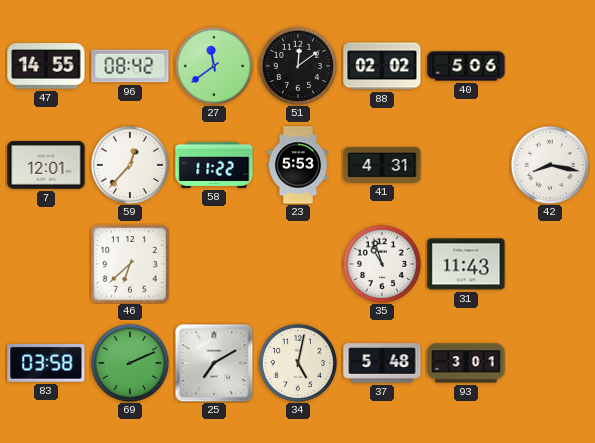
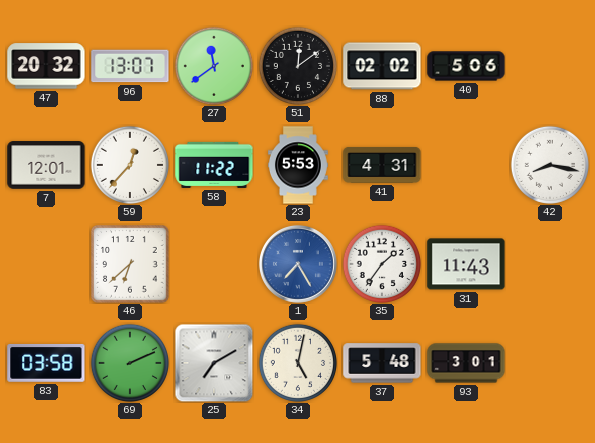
47: 14:55 -> 20:32 (46, 66)
96: 08:42 -> 13:07 (130, 66)
1: none -> 7:25 (298, 264)
35: 10:57 -> 1:36 (381, 263)
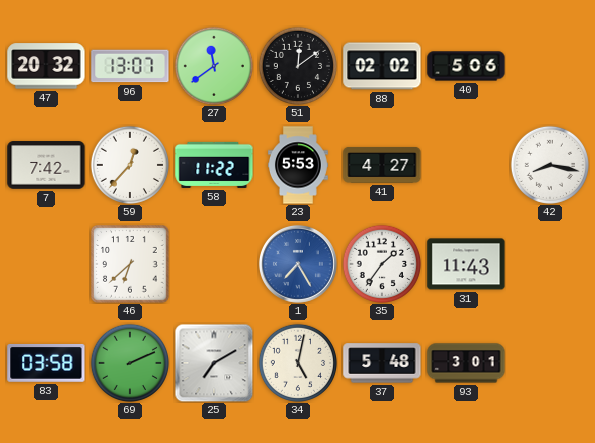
7: 12:01 -> 7:42 (46, 165)
41: 4:31 -> 4:27 (382, 165)
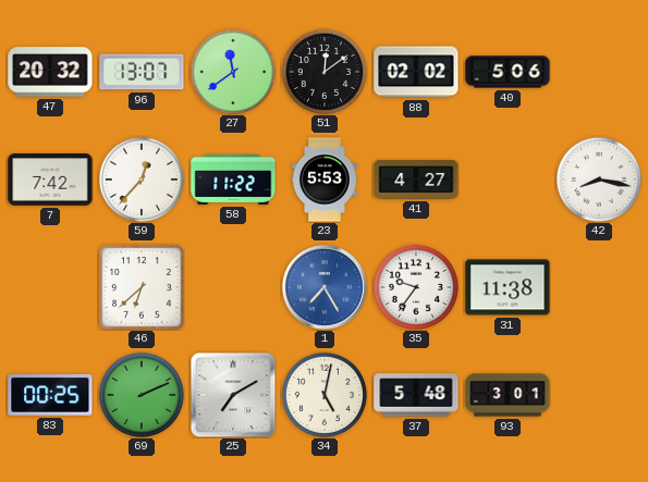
35: 1:36 -> 9:36 (415, 286)
31: 11:43 -> 11:38 (508, 287)
83: 03:58 -> 00:25 (50, 395)
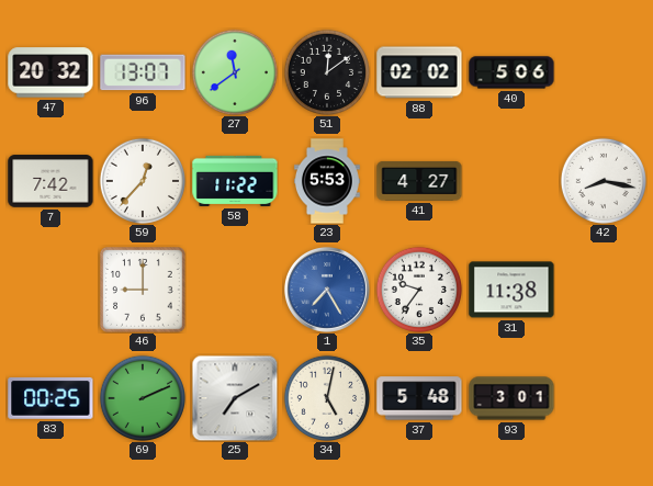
46: 6:38 -> 9:00 (143, 290)
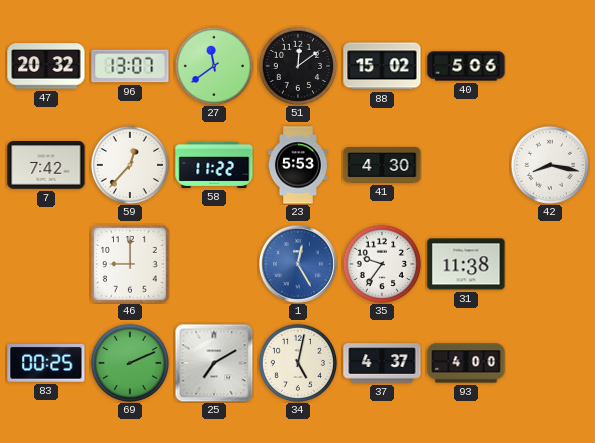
88: 02:02 -> 15:02 (382, 66)
41: 4:27 -> 4:30 (382, 165)
1: 7:25 -> 12:25 (298, 264)
37: 5:48 -> 4:37 (382, 363)
93: 3:01 -> 4:00 (466, 363)
